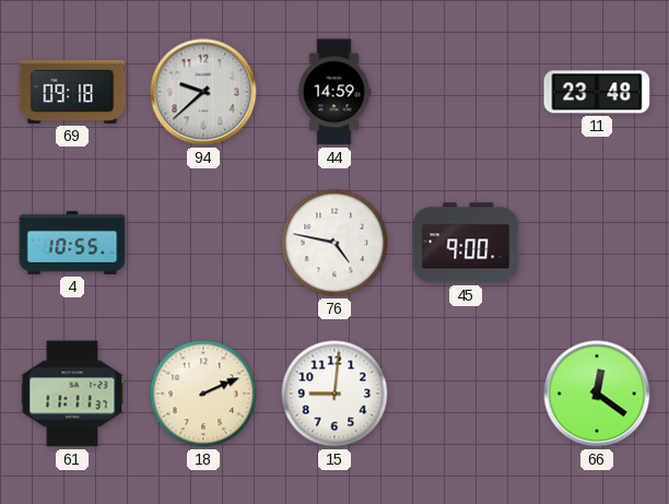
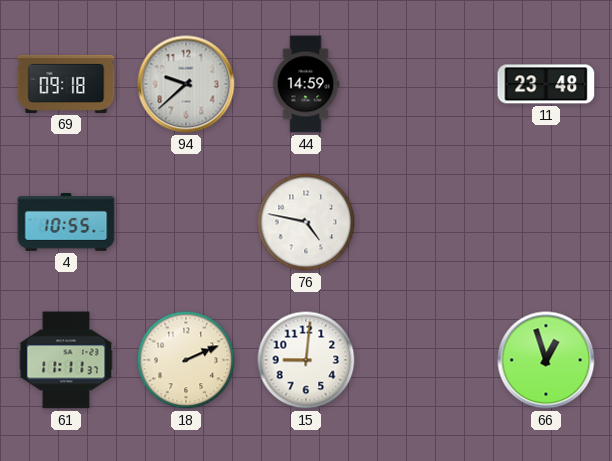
45: 9:00 -> none (466, 243)
66: 12:21 -> 12:57 (546, 360)
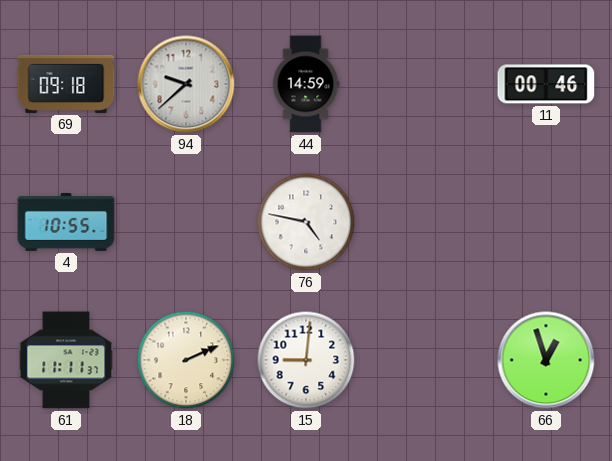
11: 23:48 -> 00:46 (546, 84)
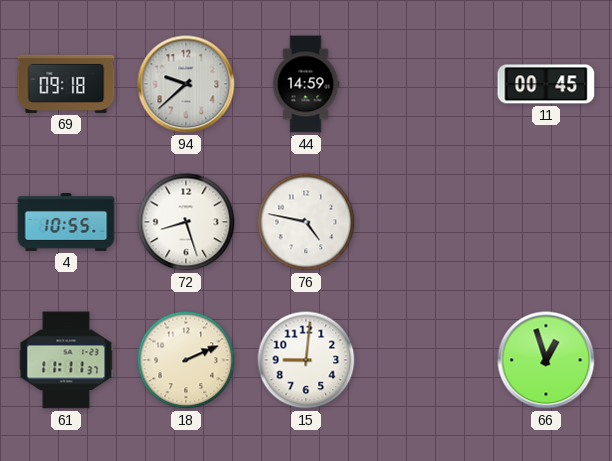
11: 00:46 -> 00:45 (546, 84)
72: none -> 8:27 (186, 222)
